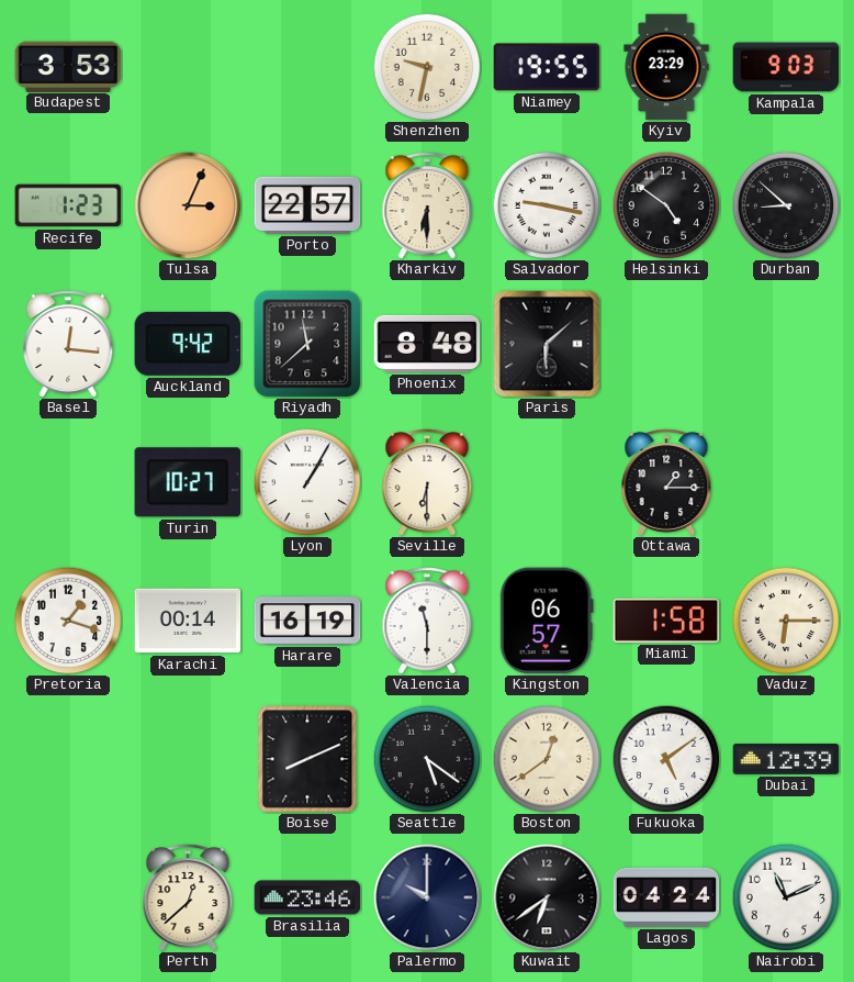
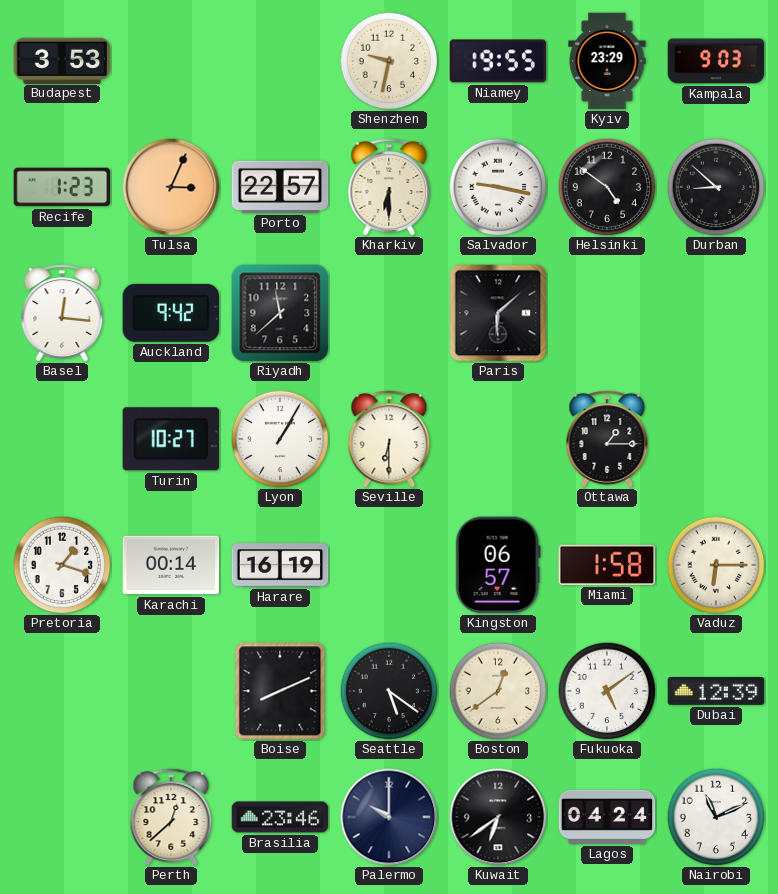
Phoenix: 8:48 -> none (427, 344)
Valencia: 11:30 -> none (427, 621)
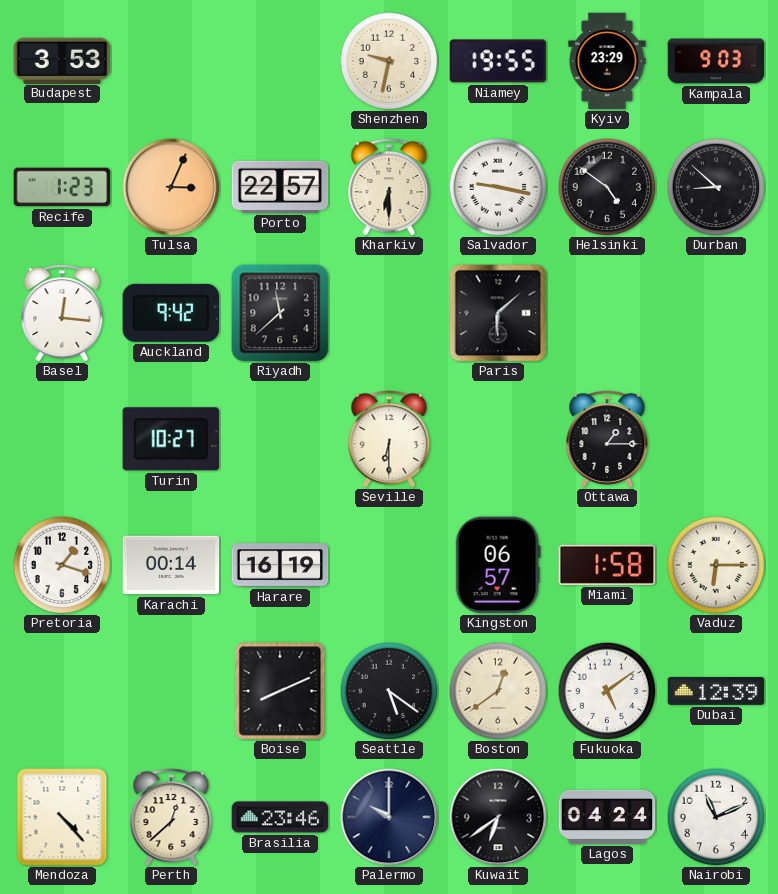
Lyon: 1:05 -> none (280, 439)
Mendoza: none -> 4:23 (62, 817)
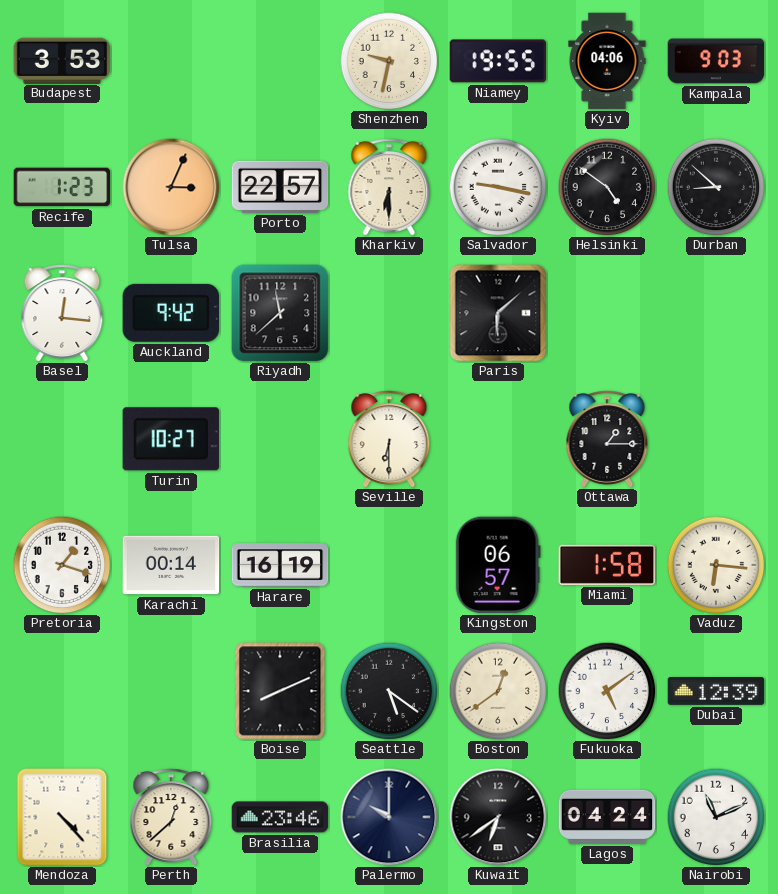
Kyiv: 23:29 -> 04:06 (607, 61)
Vaduz: 6:15 -> 6:16 (716, 565)
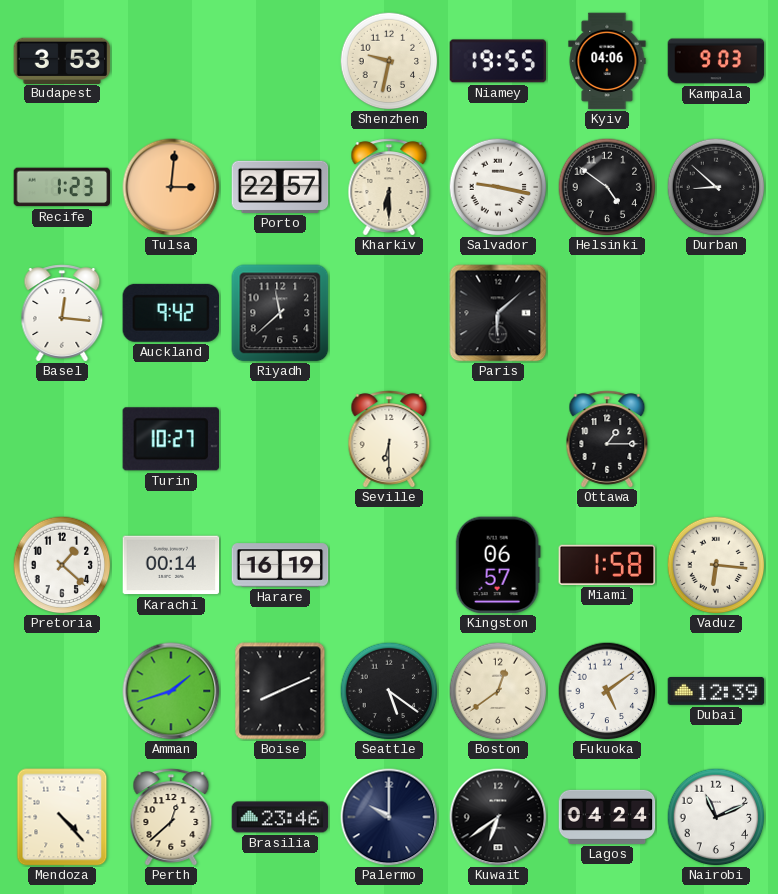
Tulsa: 3:04 -> 3:01 (171, 187)
Pretoria: 1:18 -> 1:22 (62, 565)
Amman: none -> 1:42 (171, 691)
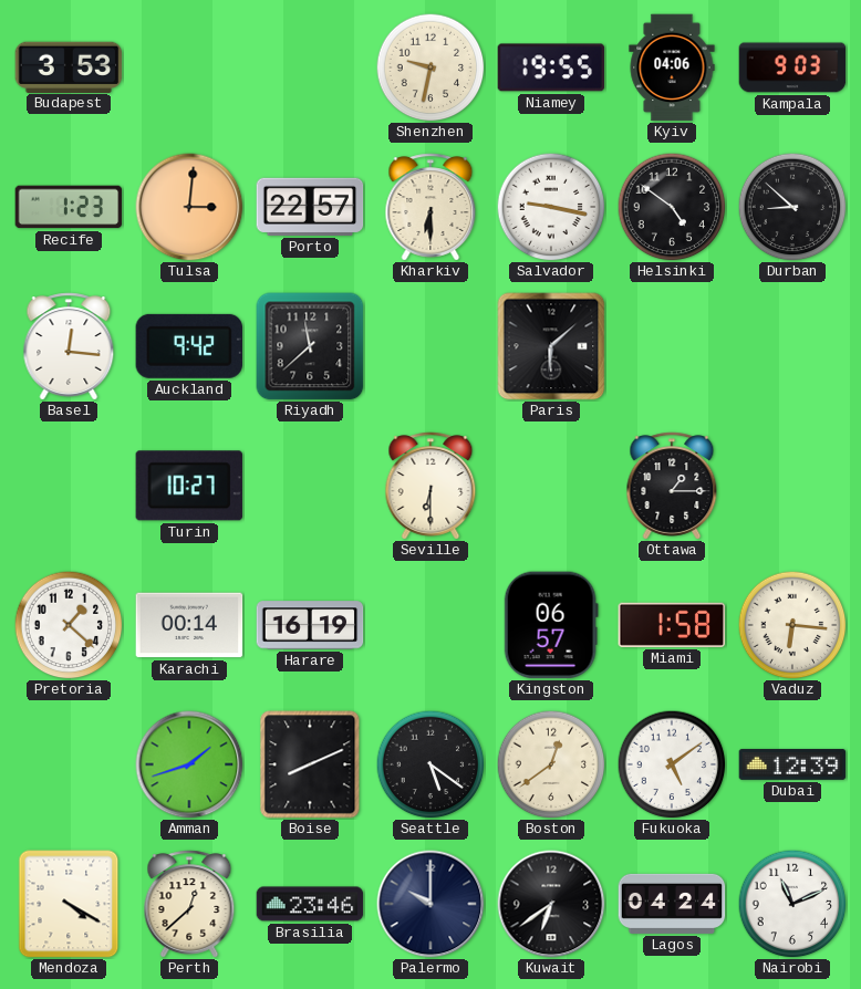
Mendoza: 4:23 -> 4:20 (69, 904)
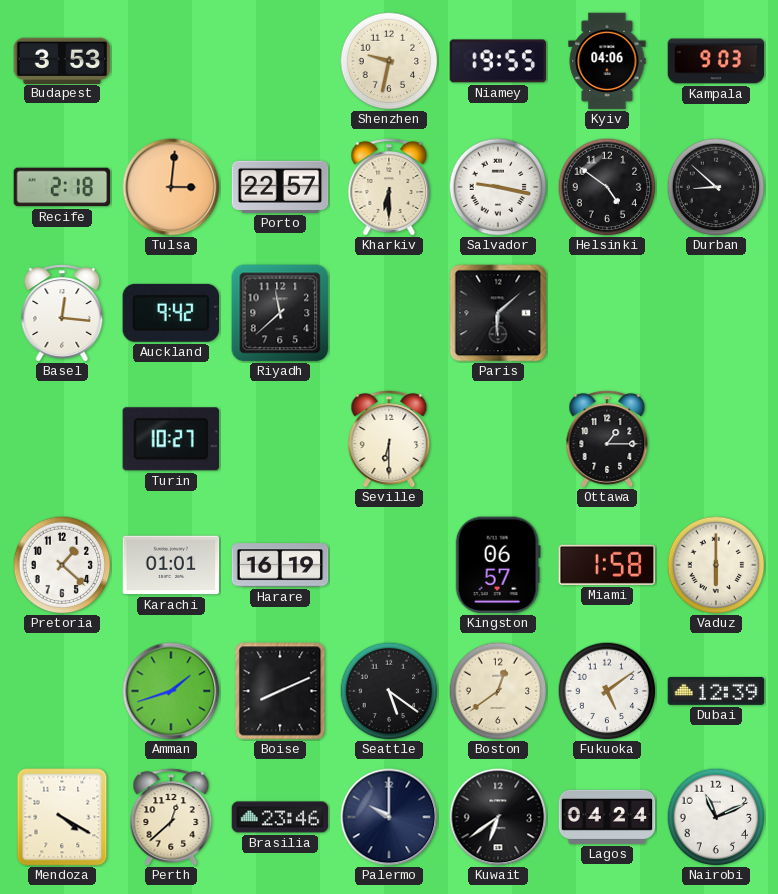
Recife: 1:23 -> 2:18 (62, 187)
Karachi: 00:14 -> 01:01 (171, 565)
Vaduz: 6:16 -> 6:00 (716, 565)
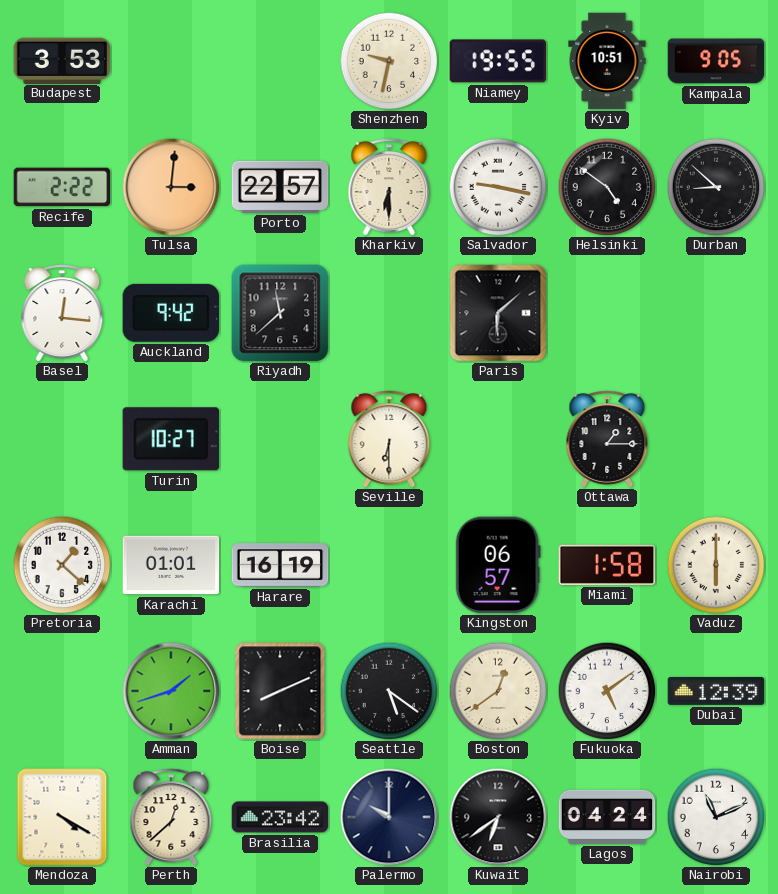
Kyiv: 04:06 -> 10:51 (607, 61)
Kampala: 9:03 -> 9:05 (716, 61)
Recife: 2:18 -> 2:22 (62, 187)
Brasilia: 23:46 -> 23:42 (280, 817)
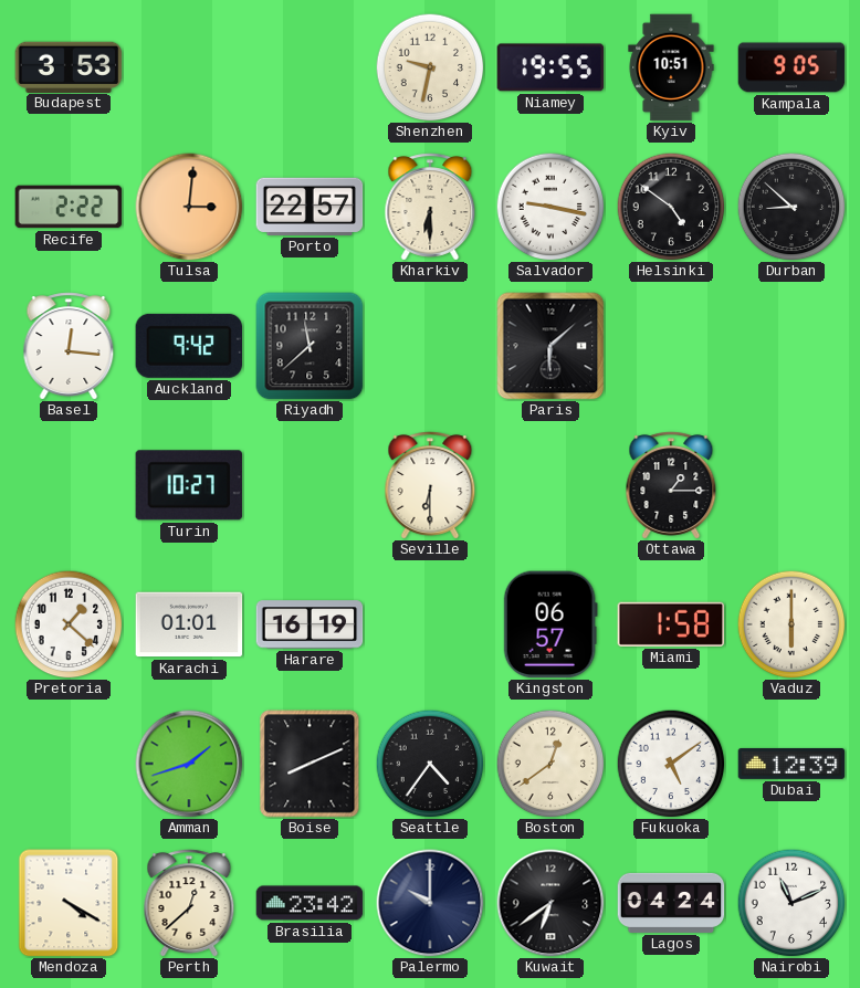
Seattle: 5:21 -> 4:36 (430, 764)
